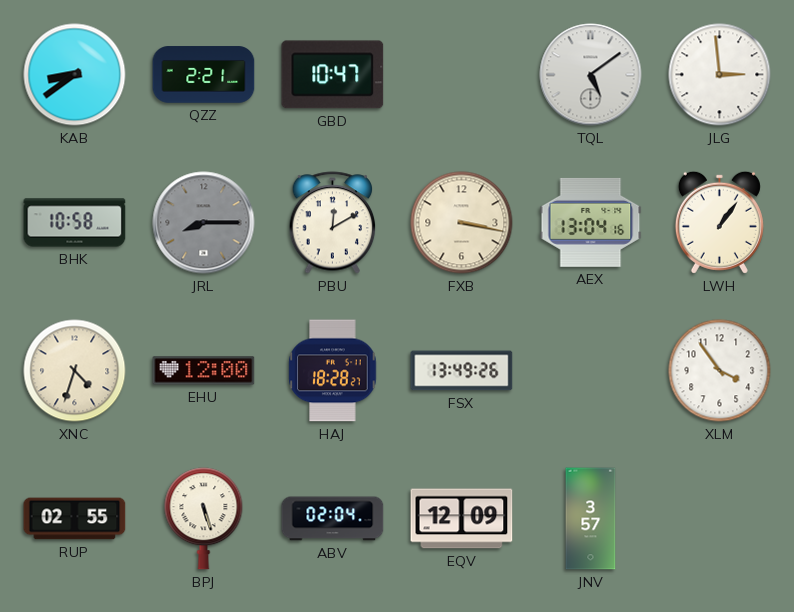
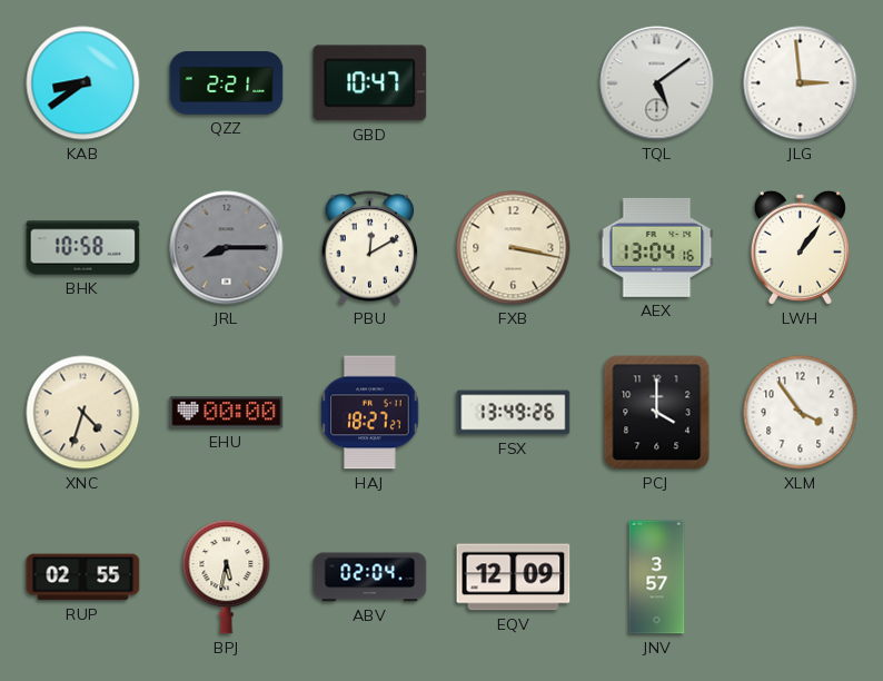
EHU: 12:00 -> 00:00 (227, 413)
HAJ: 18:28 -> 18:27 (370, 413)
PCJ: none -> 4:00 (657, 413)
BPJ: 5:27 -> 5:32 (227, 578)
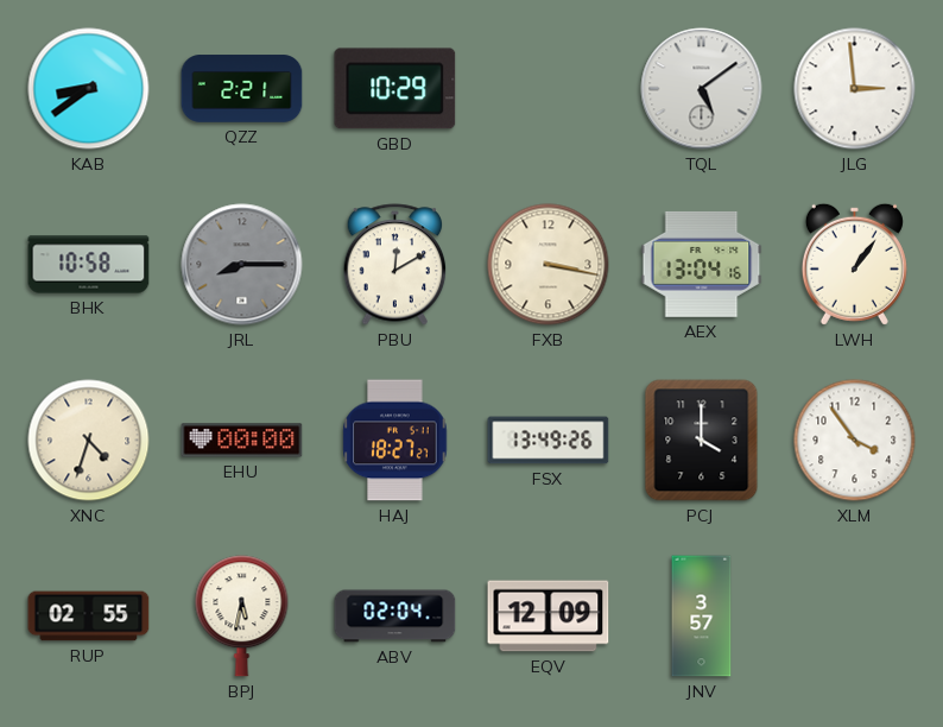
GBD: 10:47 -> 10:29 (395, 89)
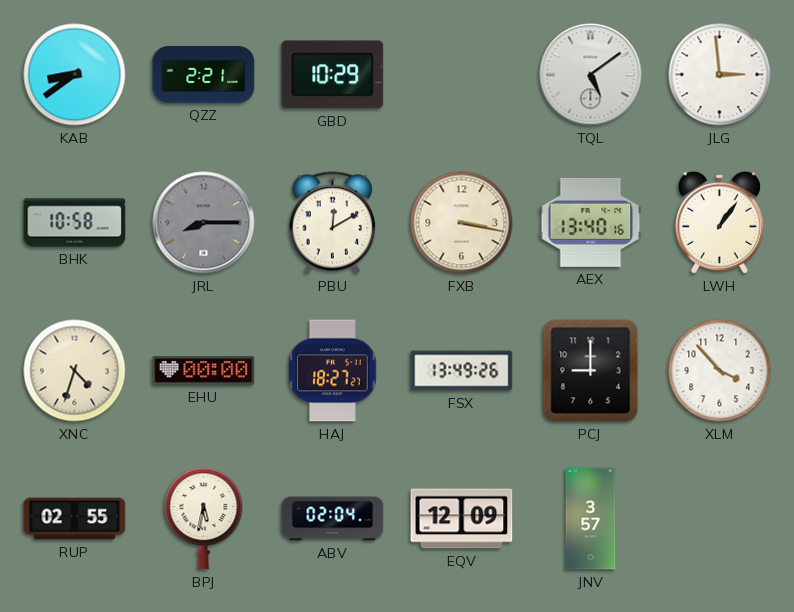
AEX: 13:04 -> 13:40 (591, 222)
PCJ: 4:00 -> 9:00 (591, 371)
XLM: 3:54 -> 3:53 (720, 371)
